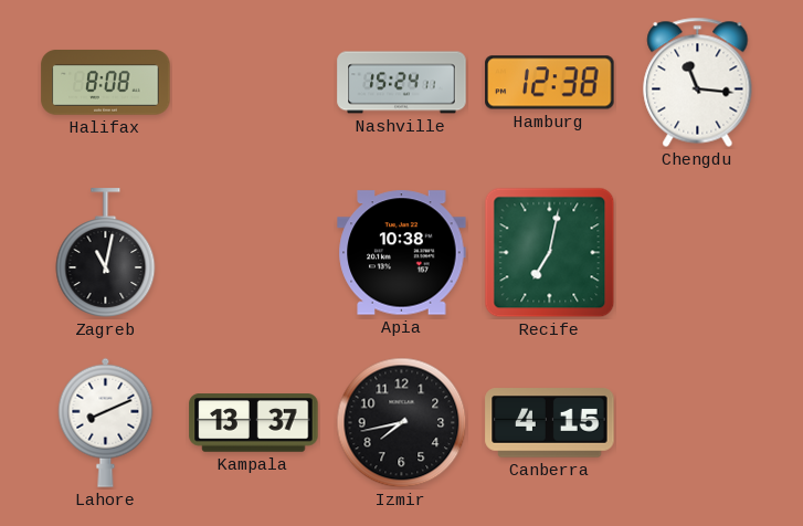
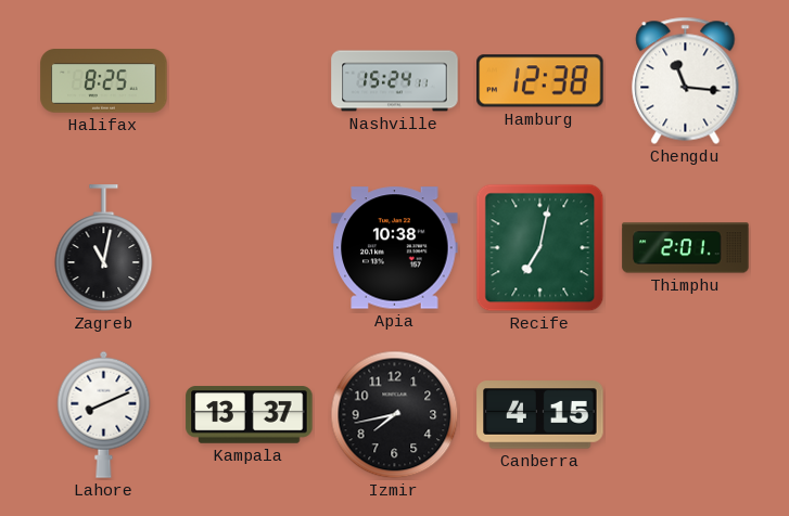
Halifax: 8:08 -> 8:25 (104, 81)
Thimphu: none -> 2:01 (686, 248)
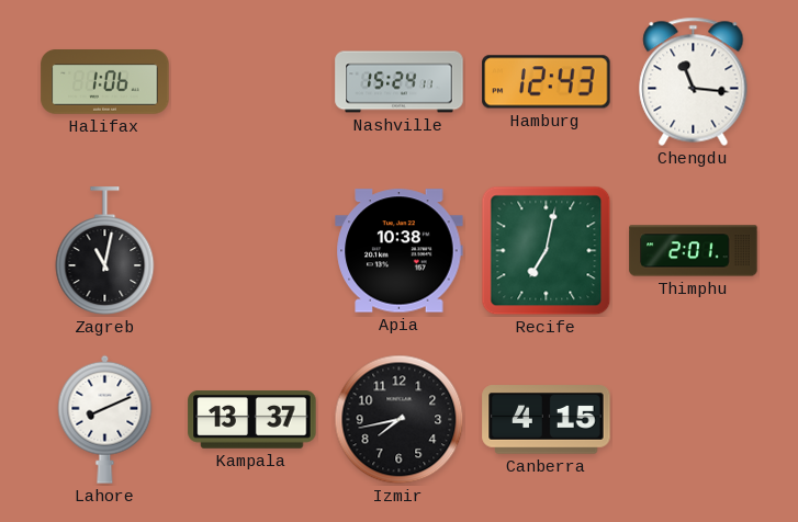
Halifax: 8:25 -> 1:06 (105, 82)
Hamburg: 12:38 -> 12:43 (547, 82)
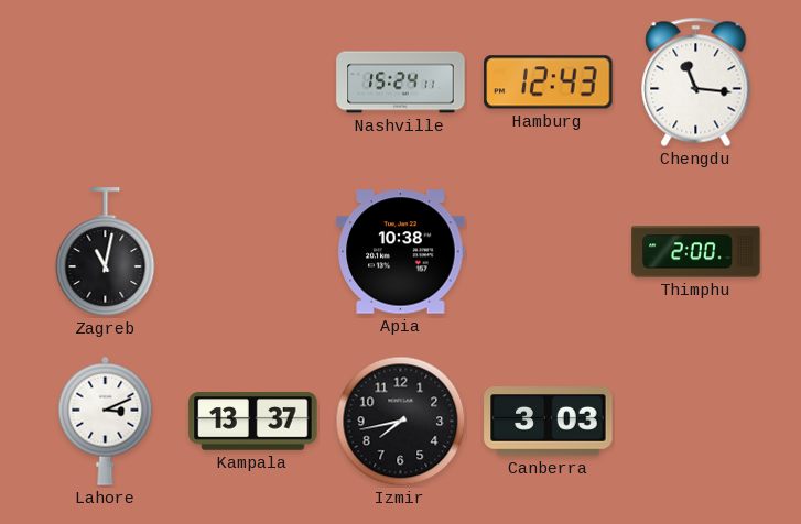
Halifax: 1:06 -> none (105, 82)
Recife: 7:02 -> none (547, 251)
Thimphu: 2:01 -> 2:00 (696, 252)
Lahore: 8:11 -> 3:11 (106, 421)
Canberra: 4:15 -> 3:03 (549, 422)
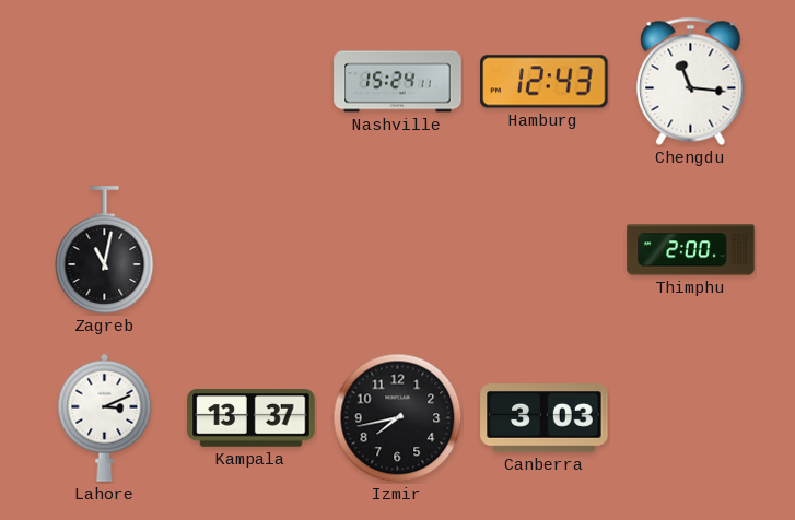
Apia: 10:38 -> none (401, 252)
